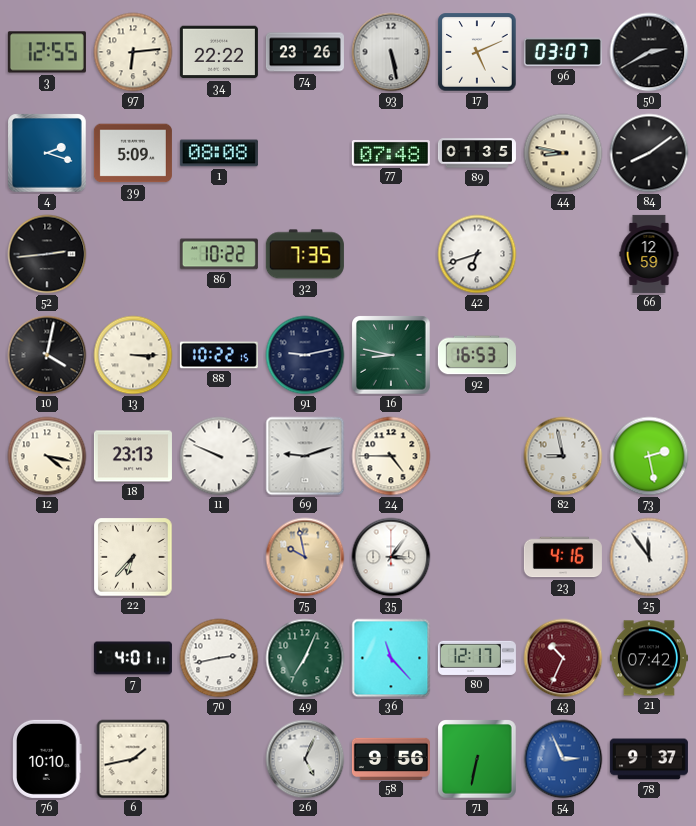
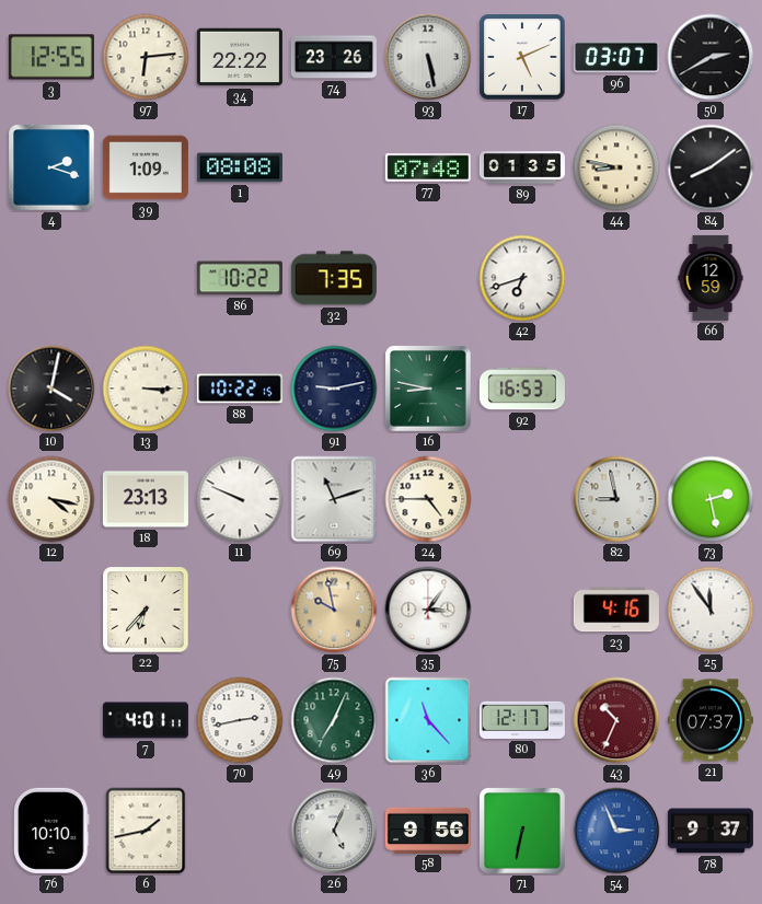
39: 5:09 -> 1:09 (146, 167)
52: 2:44 -> none (47, 254)
69: 9:12 -> 11:12 (334, 499)
21: 07:42 -> 07:37 (711, 720)
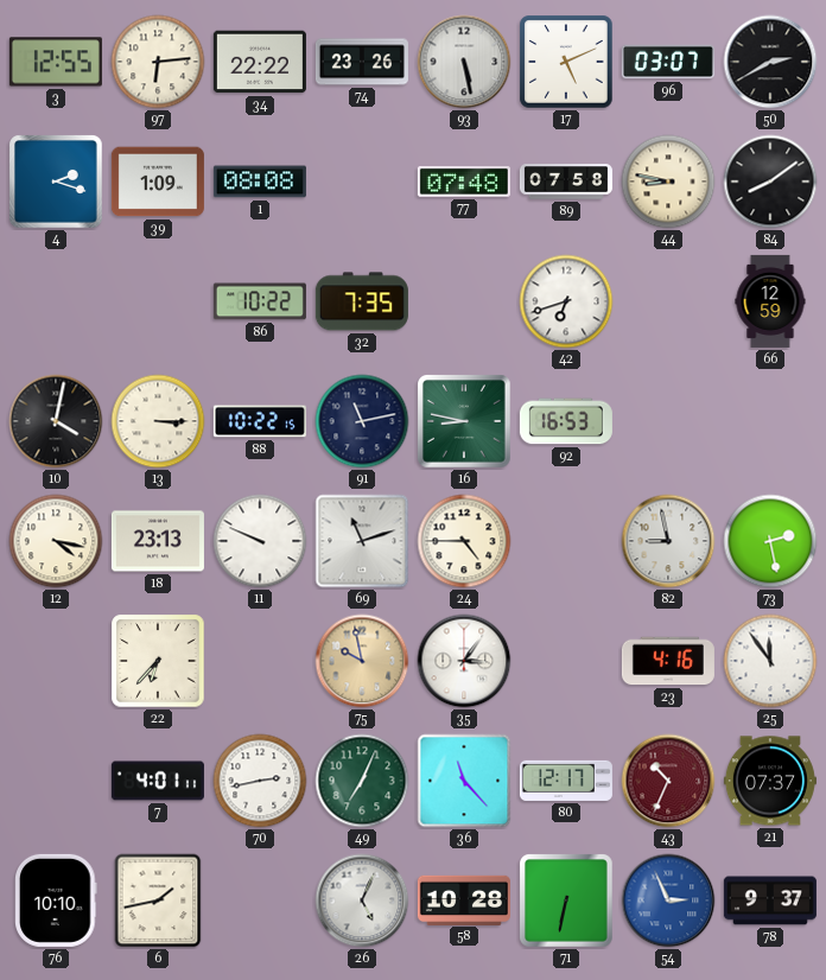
89: 01:35 -> 07:58 (566, 182)
91: 9:13 -> 11:13 (362, 421)
58: 9:56 -> 10:28 (464, 899)
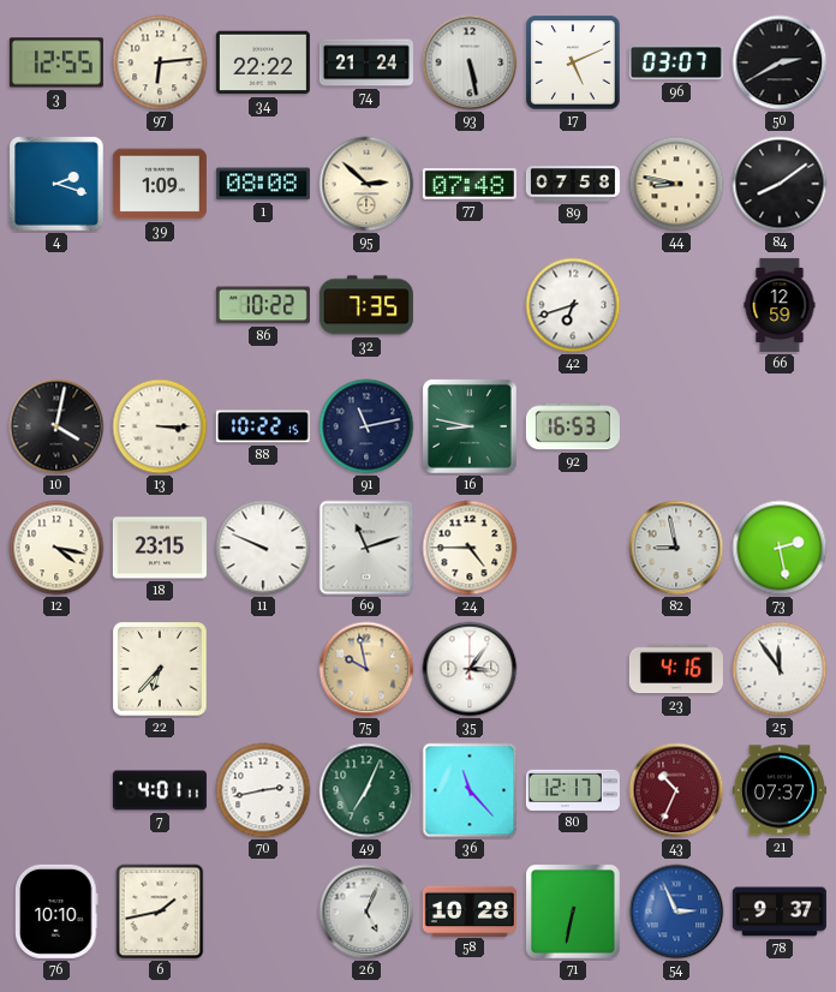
74: 23:26 -> 21:24 (366, 62)
95: none -> 2:52 (366, 184)
18: 23:13 -> 23:15 (160, 548)
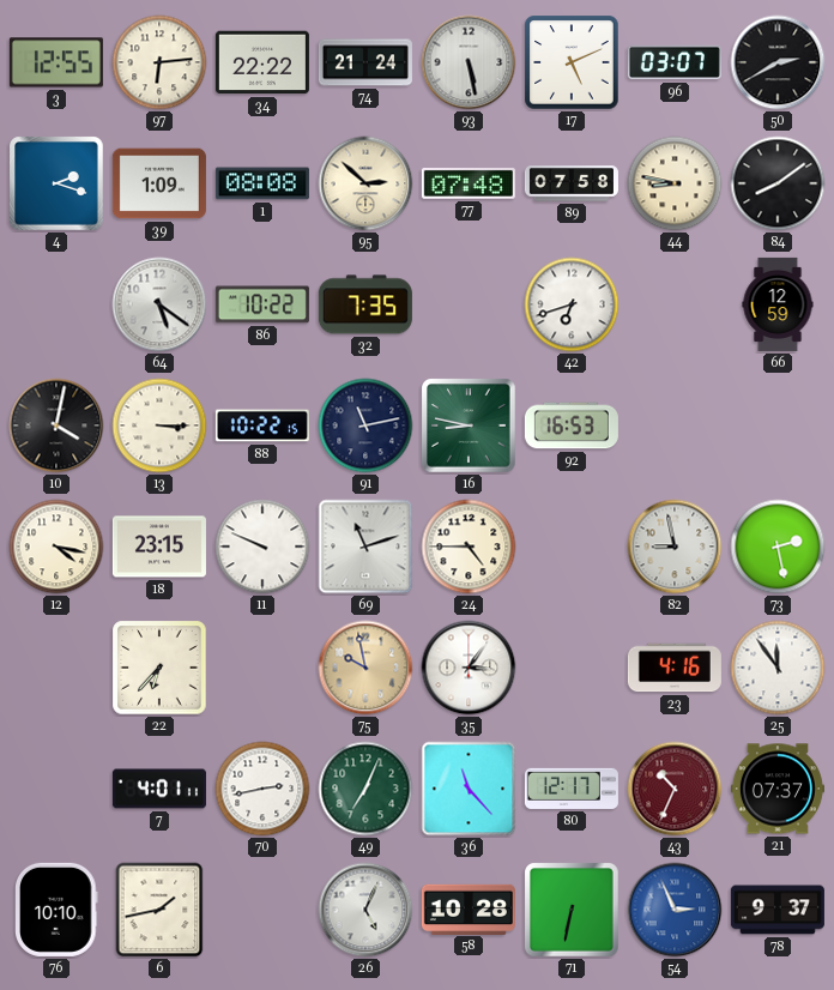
64: none -> 5:21 (159, 304)
